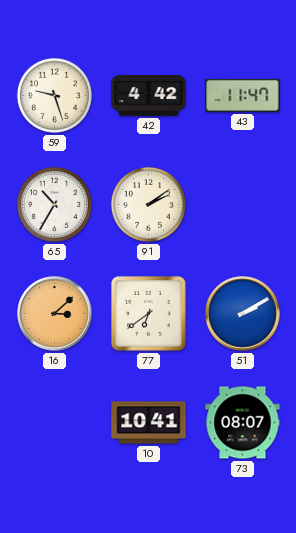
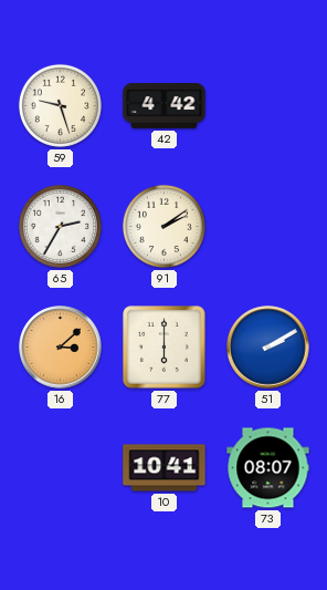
43: 11:47 -> none (243, 95)
65: 10:35 -> 2:35 (60, 226)
77: 6:39 -> 6:00 (165, 348)
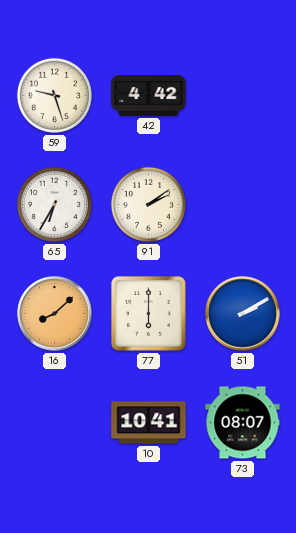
65: 2:35 -> 6:35 (54, 204)
16: 3:08 -> 8:08 (55, 314)
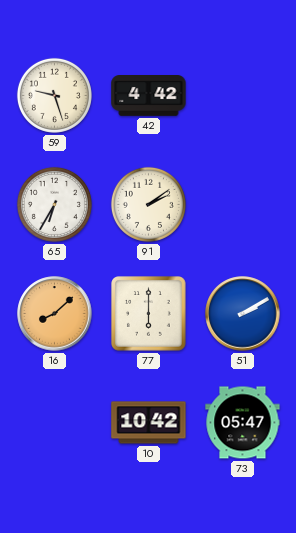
10: 10:41 -> 10:42 (149, 423)
73: 08:07 -> 05:47 (243, 423)
